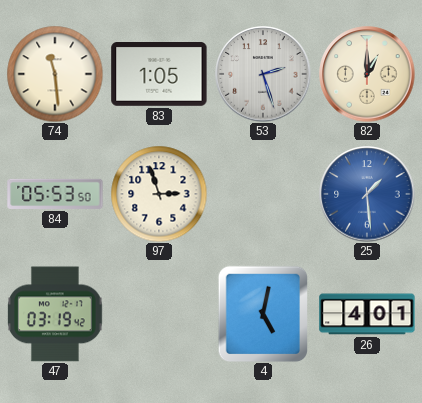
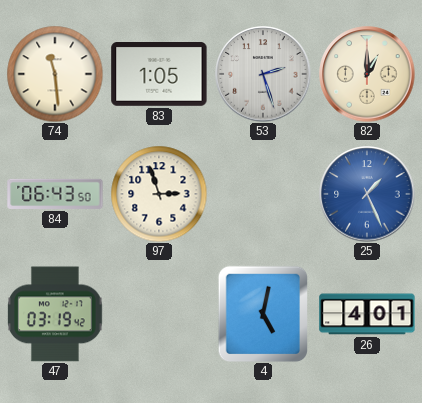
84: 05:53 -> 06:43 (55, 194)
25: 1:29 -> 1:26 (367, 194)
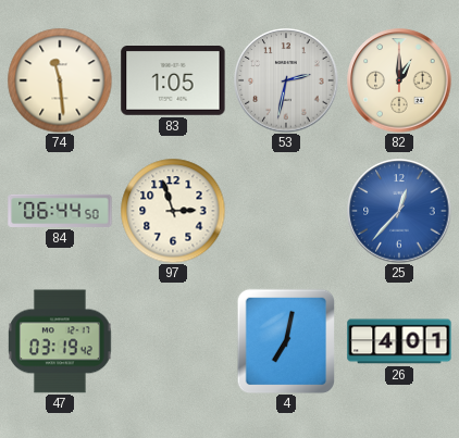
53: 2:27 -> 2:32 (286, 80)
84: 06:43 -> 06:44 (60, 211)
25: 1:26 -> 12:37 (399, 211)
4: 5:02 -> 7:02 (286, 341)
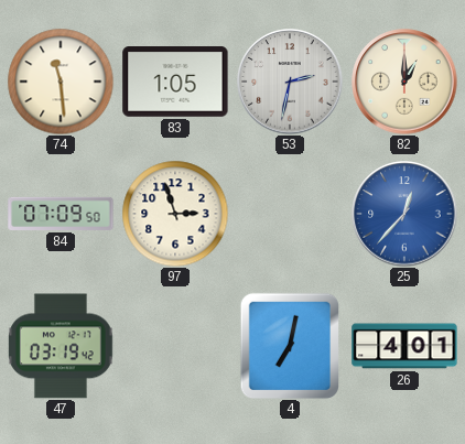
84: 06:44 -> 07:09 (61, 214)
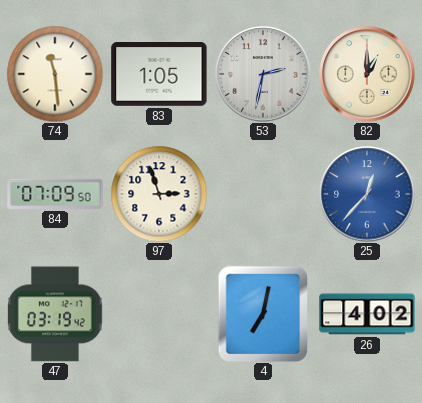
26: 4:01 -> 4:02 (367, 314)
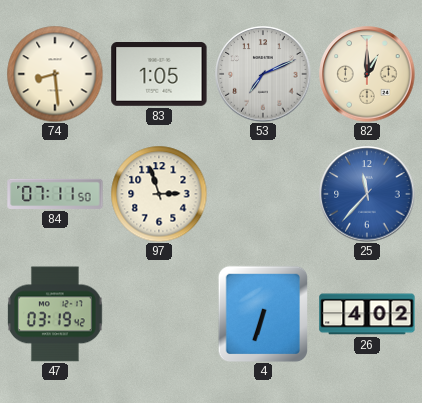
74: 11:29 -> 8:29 (55, 74)
53: 2:32 -> 7:11 (263, 74)
84: 07:09 -> 07:11 (55, 194)
25: 12:37 -> 11:37 (367, 194)
4: 7:02 -> 6:33 (263, 314)
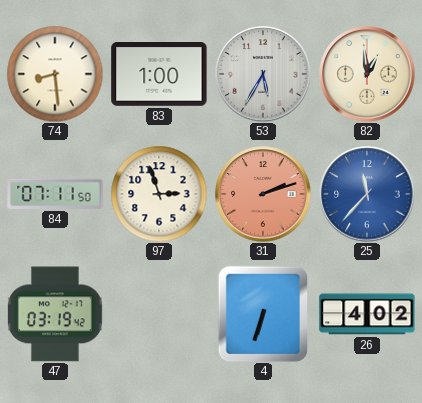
83: 1:05 -> 1:00 (159, 75)
53: 7:11 -> 5:35 (263, 74)
82: 1:00 -> 12:59 (367, 74)
31: none -> 2:12 (263, 194)
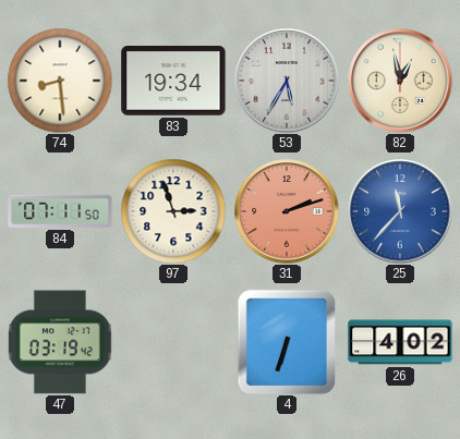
83: 1:00 -> 19:34 (173, 82)
82: 12:59 -> 12:58 (400, 81)
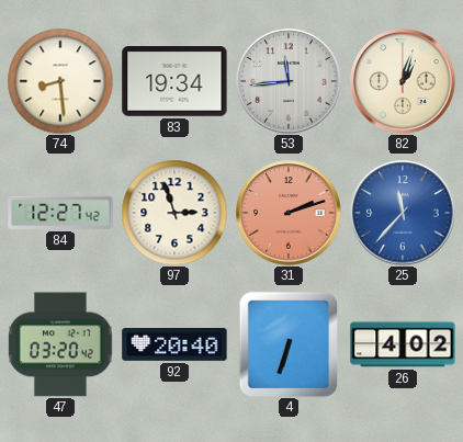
53: 5:35 -> 11:44 (289, 81)
82: 12:58 -> 1:03 (403, 81)
84: 07:11 -> 12:27 (60, 213)
47: 03:19 -> 03:20 (61, 344)
92: none -> 20:40 (174, 345)
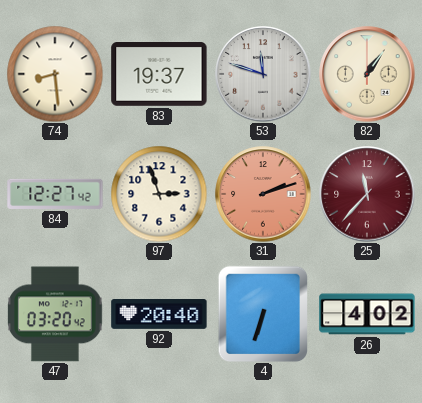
83: 19:34 -> 19:37 (159, 75)
53: 11:44 -> 11:48 (263, 74)
82: 1:03 -> 1:06 (367, 74)
25 dial: blue -> burgundy (367, 194)
